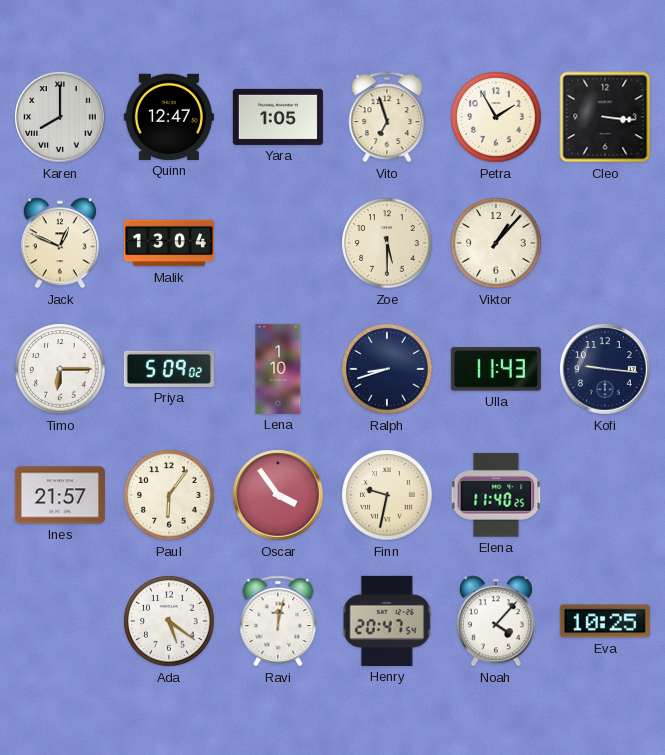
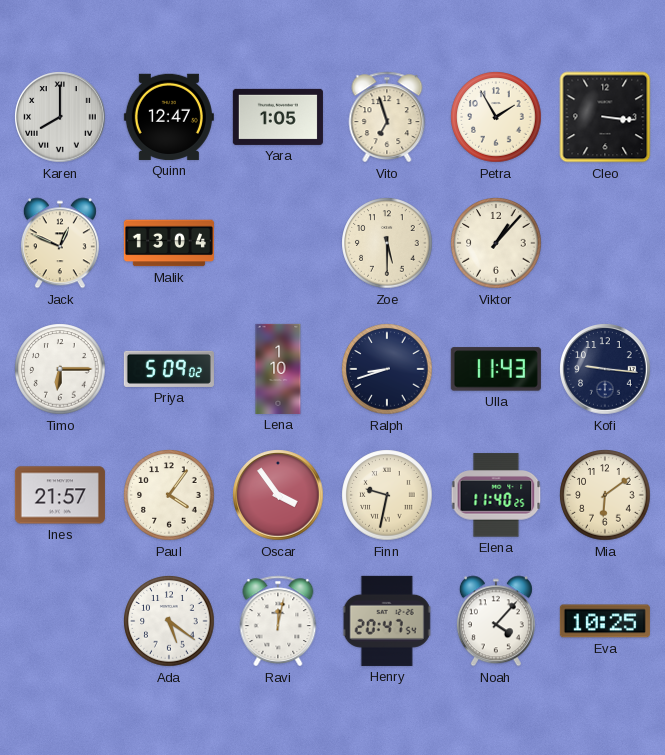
Paul: 6:06 -> 4:06 (169, 495)
Mia: none -> 6:09 (605, 495)
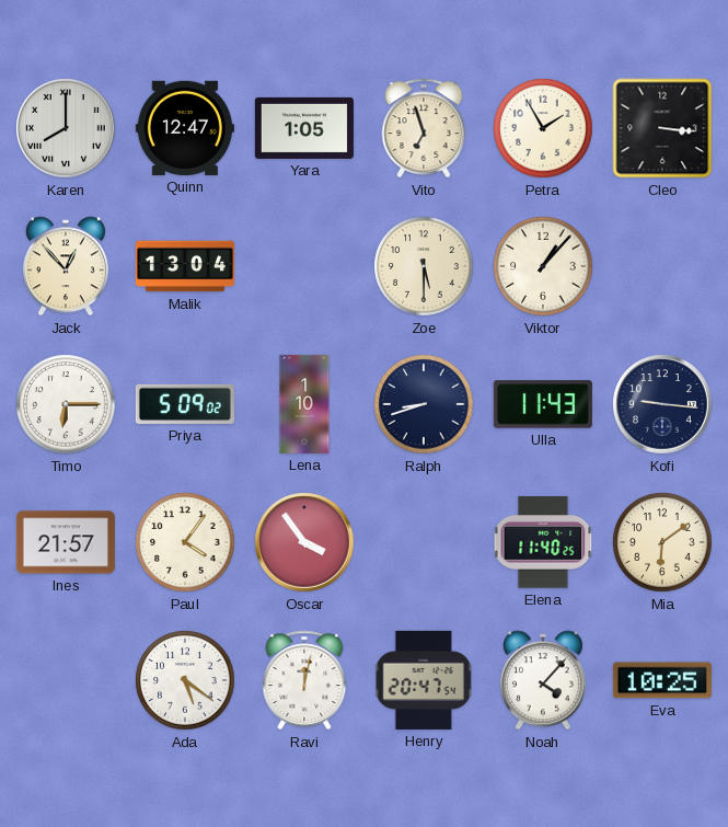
Jack: 12:49 -> 12:53 (66, 266)
Finn: 9:32 -> none (387, 495)
